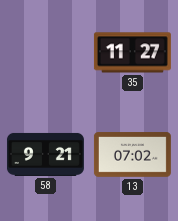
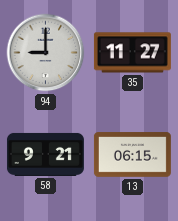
94: none -> 9:00 (46, 53)
13: 07:02 -> 06:15 (132, 155)
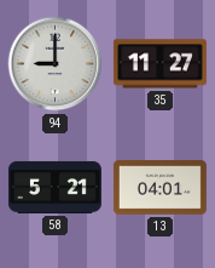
58: 9:21 -> 5:21 (54, 187)
13: 06:15 -> 04:01 (159, 188)
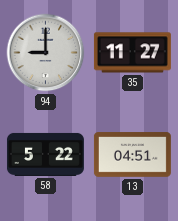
58: 5:21 -> 5:22 (45, 154)
13: 04:01 -> 04:51 (132, 155)
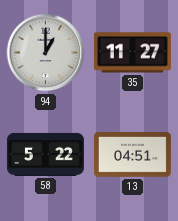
94: 9:00 -> 1:00 (46, 53)
